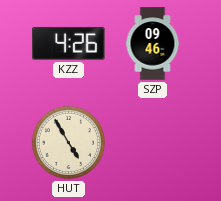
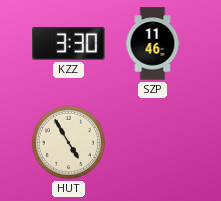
KZZ: 4:26 -> 3:30 (69, 43)
SZP: 09:46 -> 11:46 (153, 44)
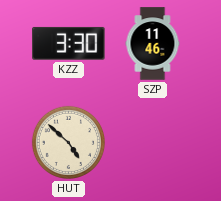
HUT: 4:55 -> 4:52 (68, 142)
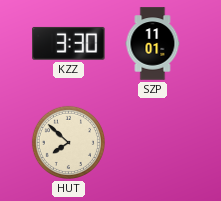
SZP: 11:46 -> 11:01 (153, 44)
HUT: 4:52 -> 7:52 (68, 142)
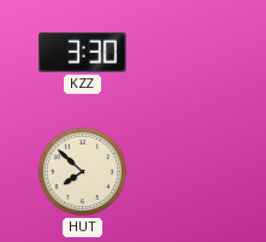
SZP: 11:01 -> none (153, 44)
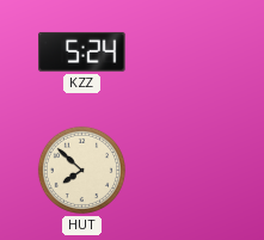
KZZ: 3:30 -> 5:24 (82, 51)
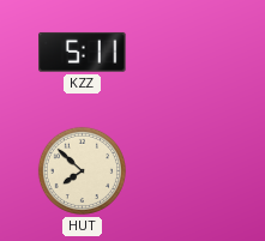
KZZ: 5:24 -> 5:11 (83, 52)
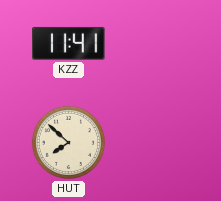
KZZ: 5:11 -> 11:41 (69, 43)
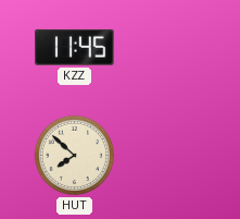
KZZ: 11:41 -> 11:45 (75, 47)
